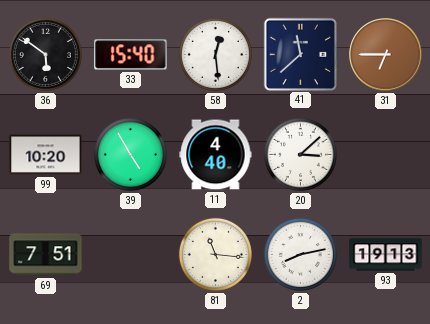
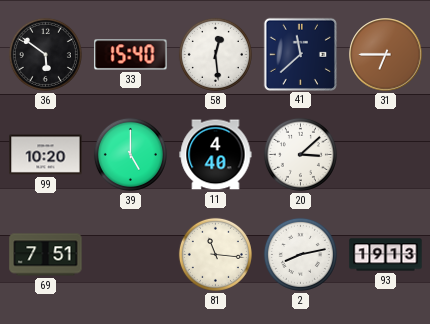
39: 4:55 -> 5:00 (130, 154)
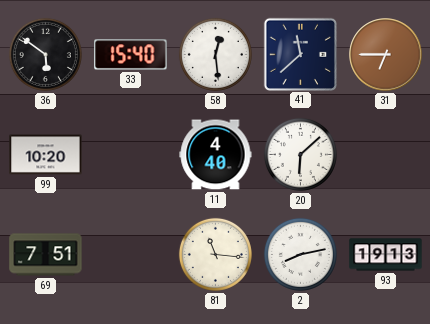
39: 5:00 -> none (130, 154)
20: 3:08 -> 6:08 (300, 154)
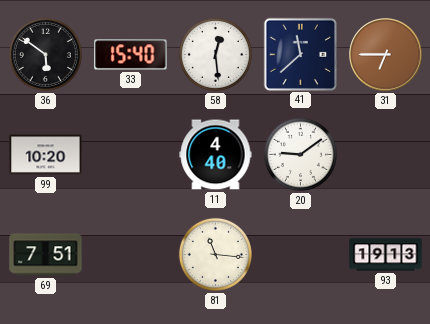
20: 6:08 -> 9:09 (300, 154)
2: 8:13 -> none (300, 254)
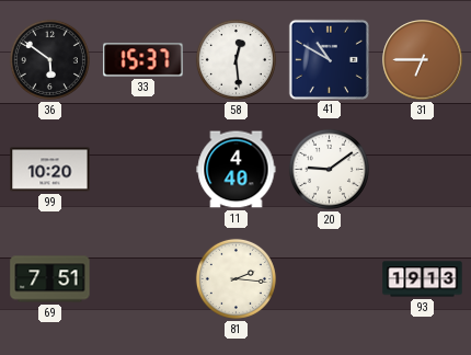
33: 15:40 -> 15:37 (143, 60)
41: 11:38 -> 10:50 (329, 59)
81: 11:16 -> 2:16 (235, 278)
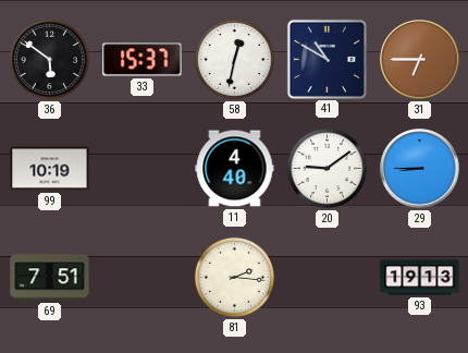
58: 12:29 -> 12:32 (234, 59)
99: 10:20 -> 10:19 (50, 169)
29: none -> 8:45 (420, 169)
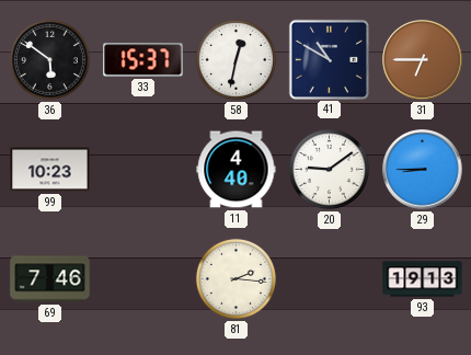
99: 10:19 -> 10:23 (50, 170)
69: 7:51 -> 7:46 (50, 279)
